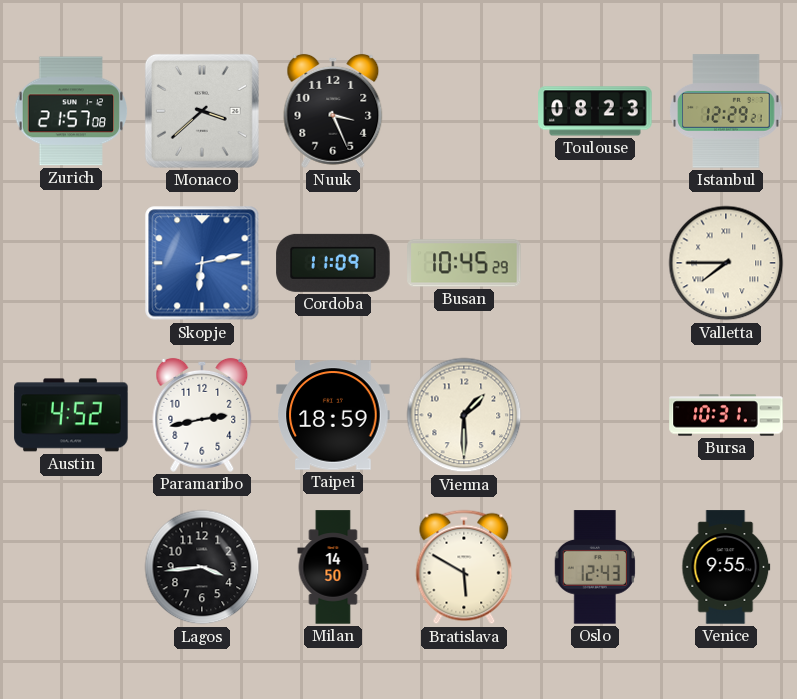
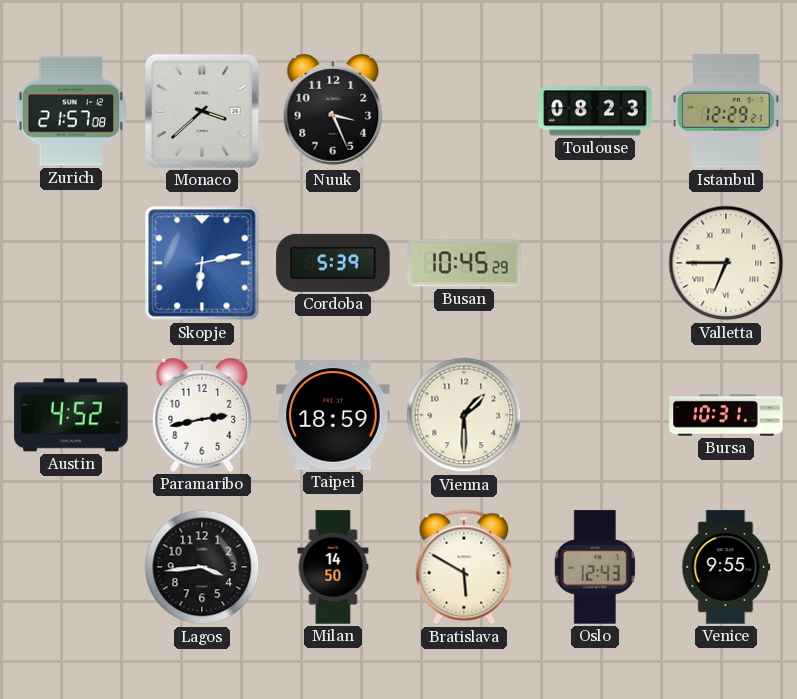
Cordoba: 11:09 -> 5:39 (333, 263)
Valletta: 7:45 -> 6:45 (726, 263)
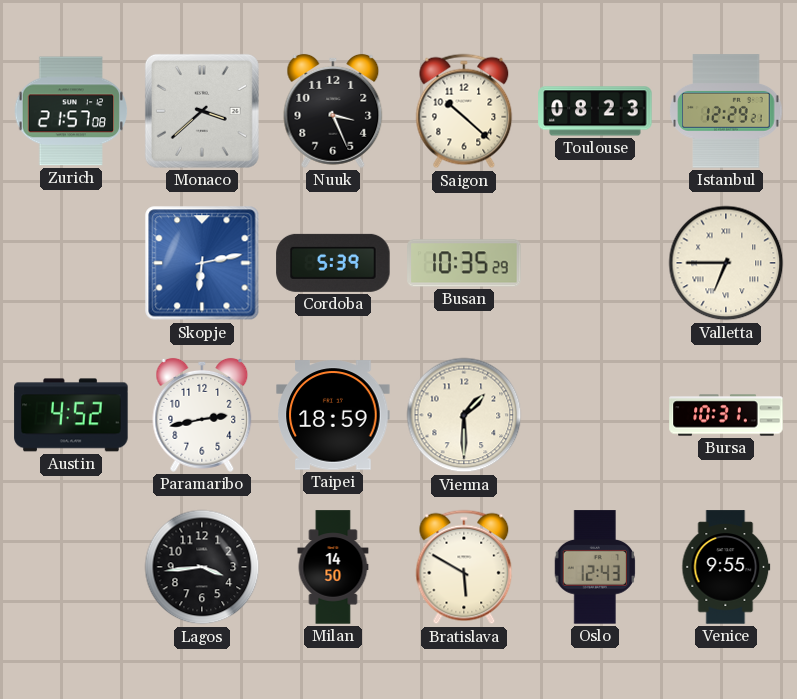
Saigon: none -> 10:22 (464, 111)
Busan: 10:45 -> 10:35 (464, 263)
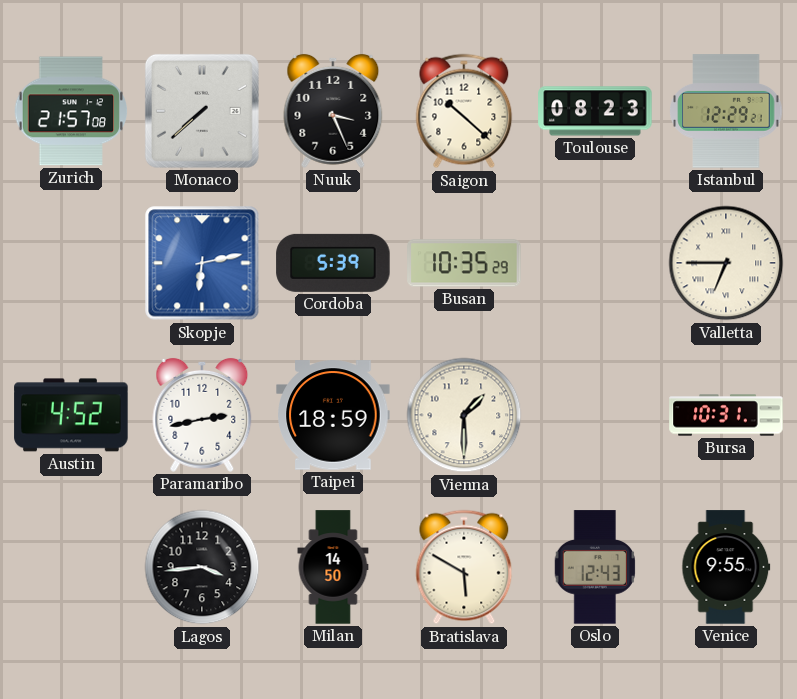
Monaco: 3:38 -> 7:38 (202, 111)
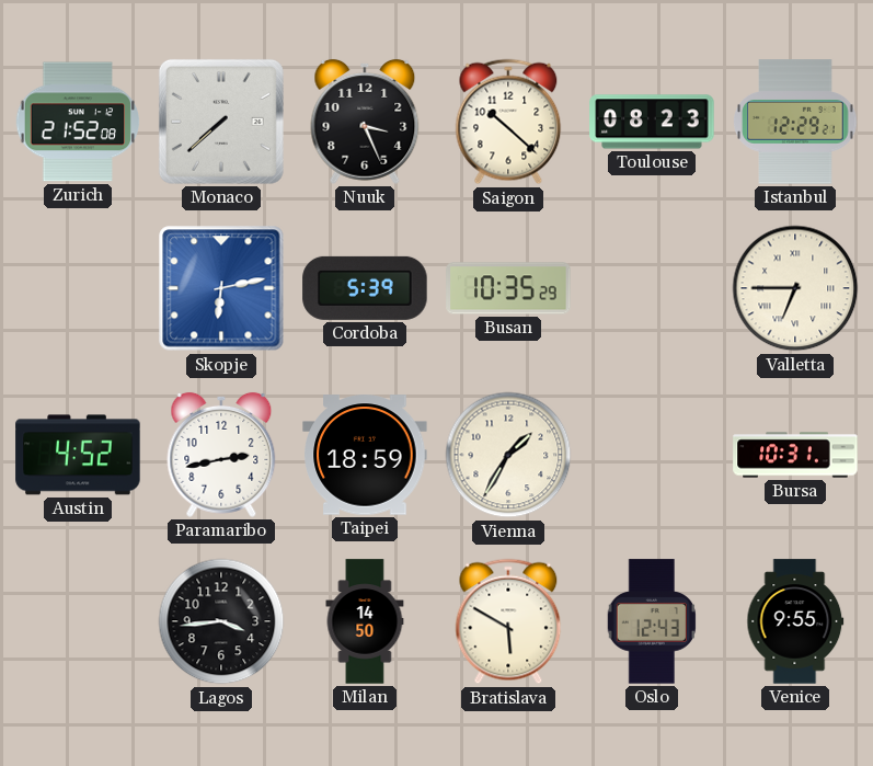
Zurich: 21:57 -> 21:52 (77, 122)
Vienna: 1:30 -> 1:35 (508, 455)
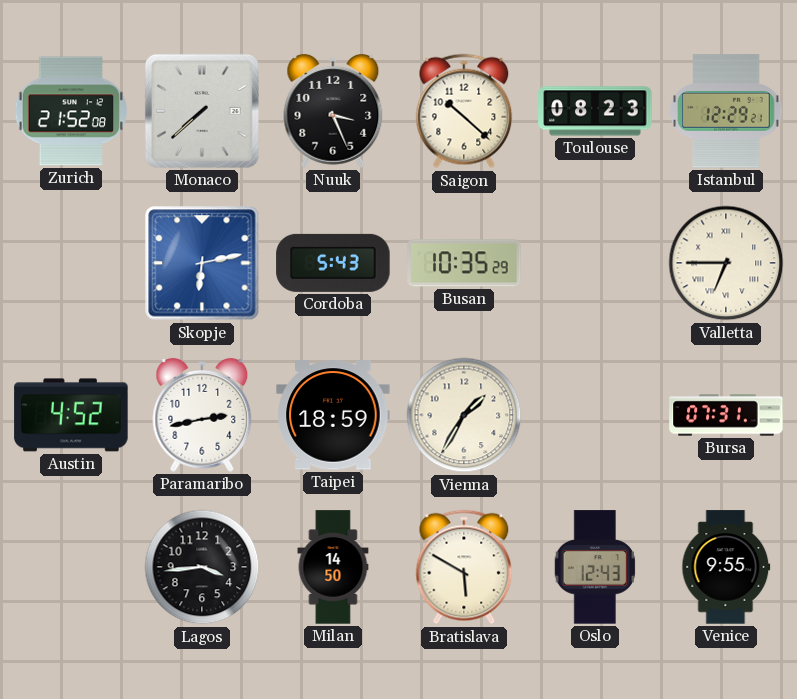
Cordoba: 5:39 -> 5:43 (333, 263)
Bursa: 10:31 -> 07:31 (726, 415)
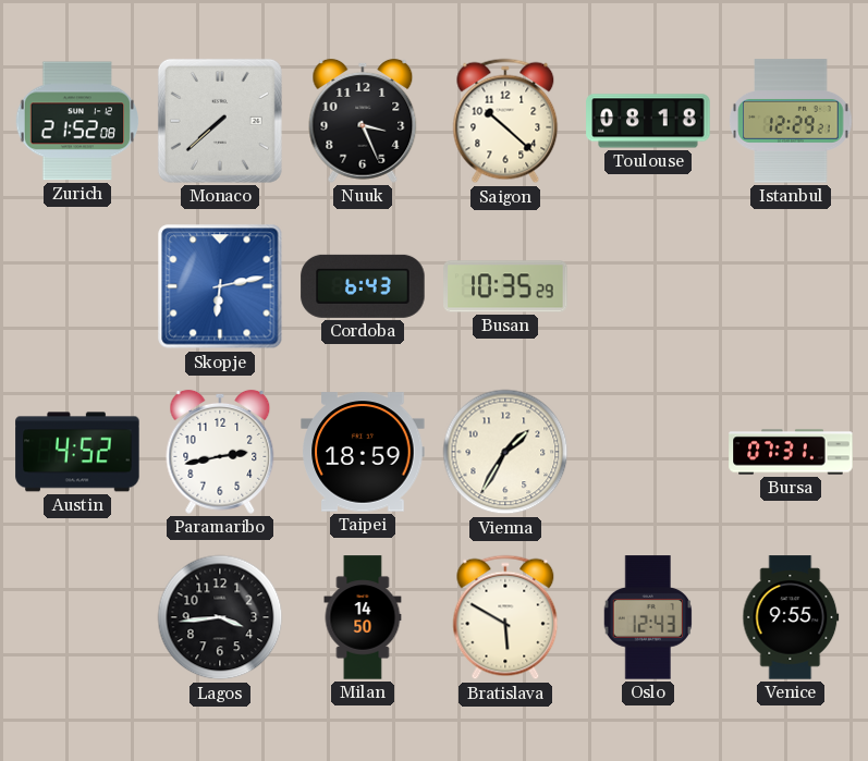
Toulouse: 08:23 -> 08:18 (648, 121)
Cordoba: 5:43 -> 6:43 (363, 286)
Valletta: 6:45 -> none (726, 263)
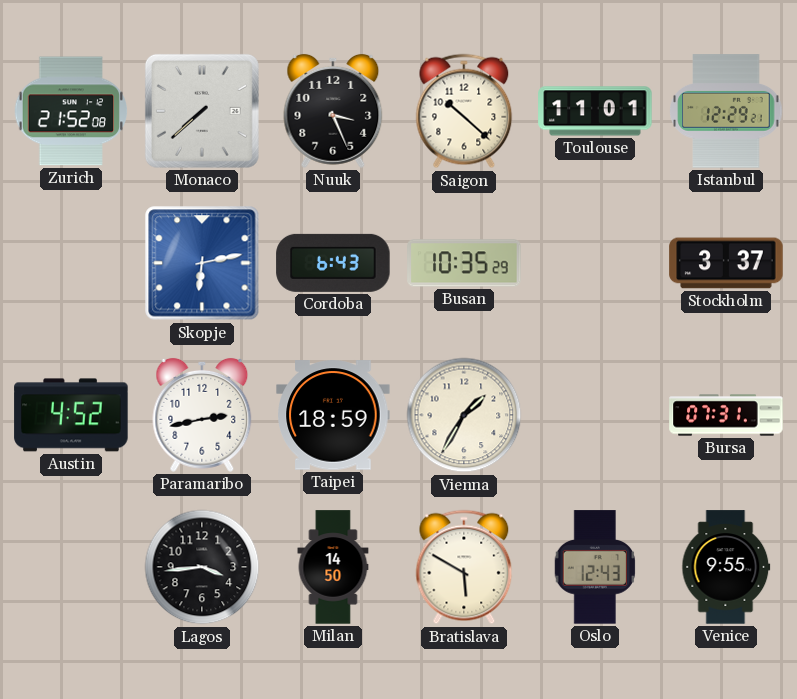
Toulouse: 08:18 -> 11:01 (595, 111)
Stockholm: none -> 3:37 (726, 263)
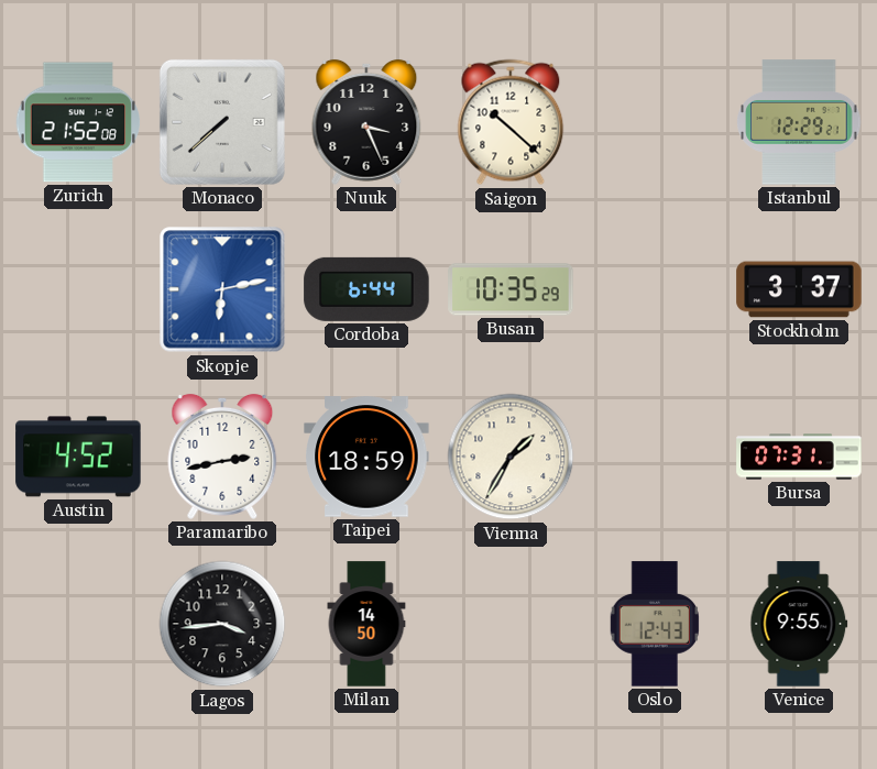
Toulouse: 11:01 -> none (595, 111)
Cordoba: 6:43 -> 6:44 (366, 289)
Bratislava: 5:50 -> none (464, 567)
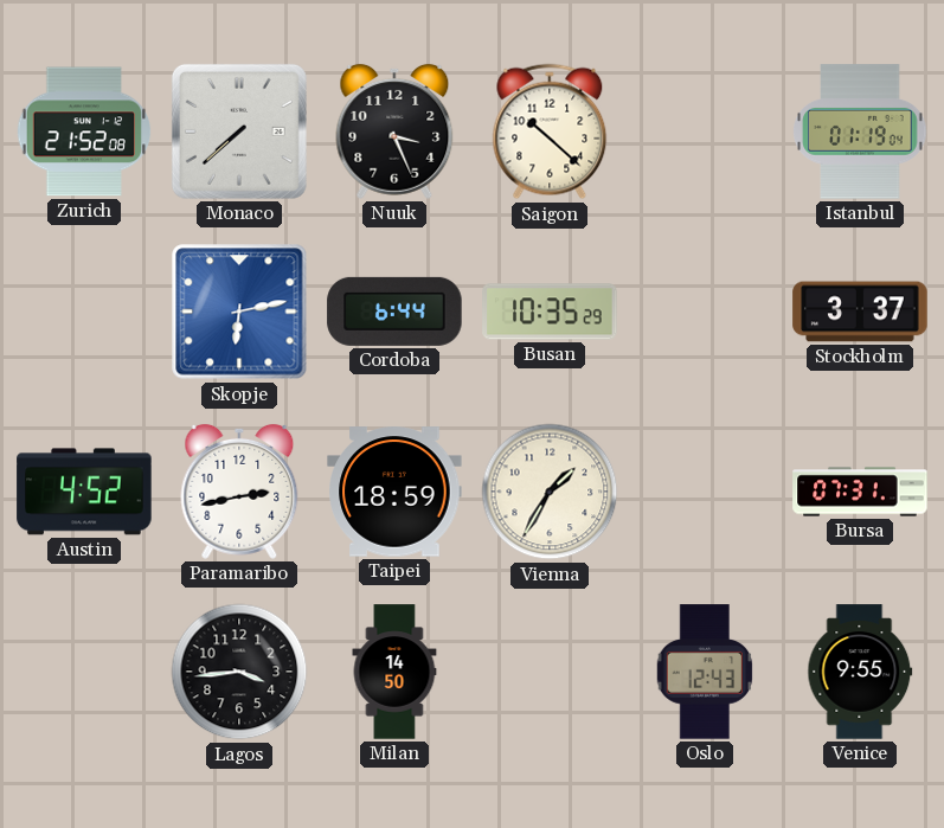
Istanbul: 12:29 -> 01:19 (860, 131)
